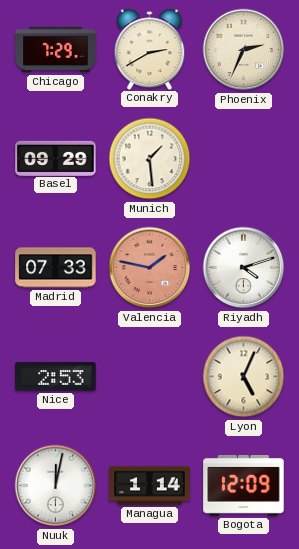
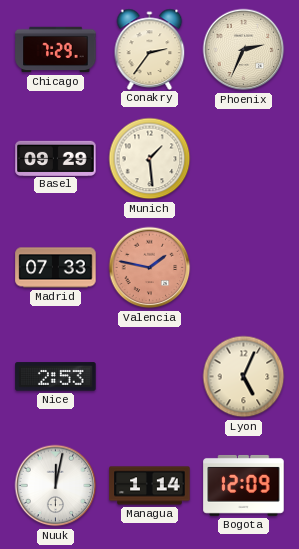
Conakry: 2:40 -> 2:36 (150, 49)
Riyadh: 4:12 -> none (244, 268)
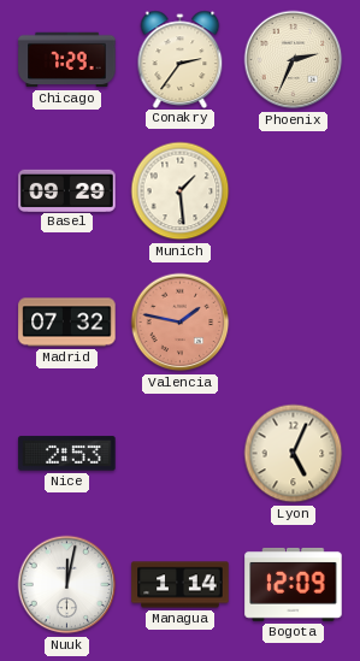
Madrid: 07:33 -> 07:32 (67, 323)
